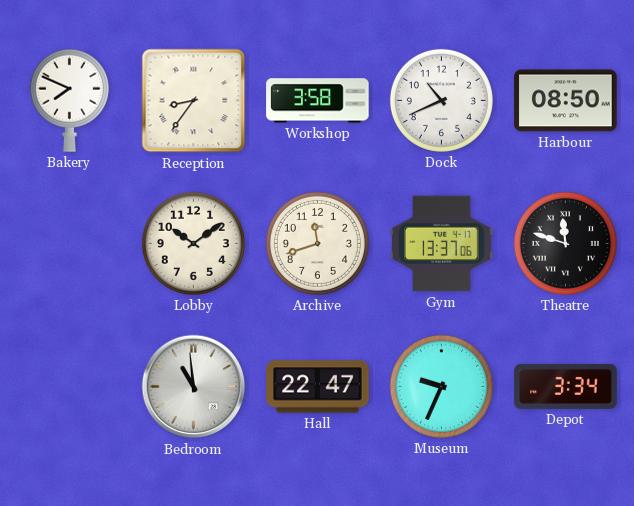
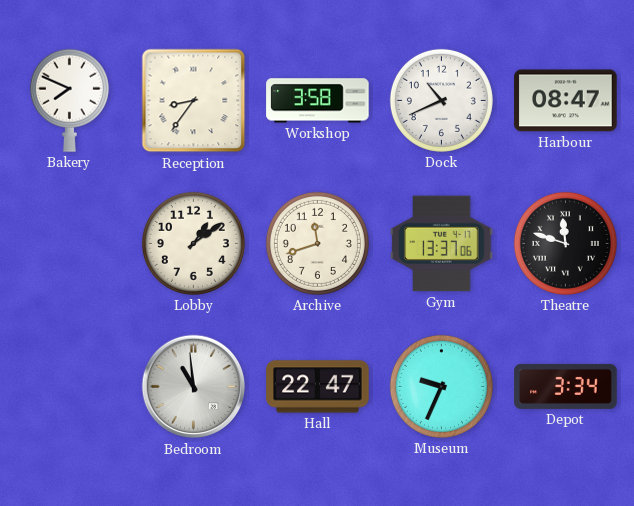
Harbour: 08:50 -> 08:47 (566, 101)
Lobby: 10:09 -> 1:09 (193, 243)
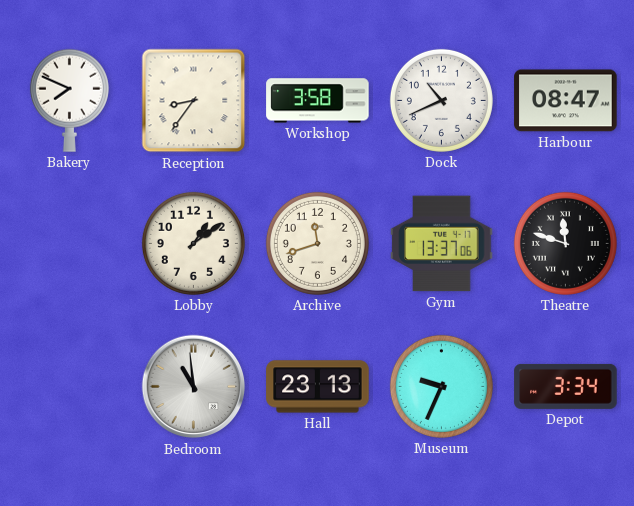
Hall: 22:47 -> 23:13 (318, 387)
